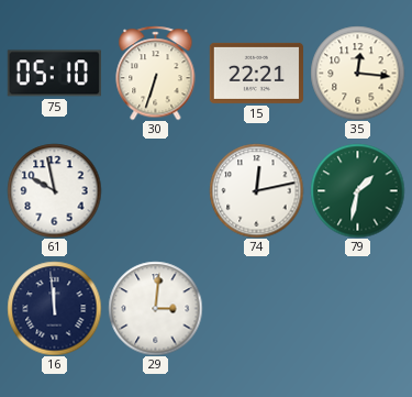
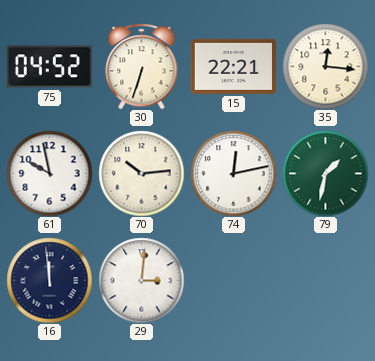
75: 05:10 -> 04:52 (49, 67)
70: none -> 10:14 (141, 173)
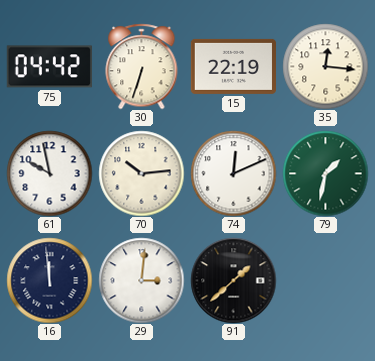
75: 04:52 -> 04:42 (49, 67)
15: 22:21 -> 22:19 (233, 66)
74: 12:13 -> 12:11 (233, 173)
91: none -> 1:38 (233, 280)
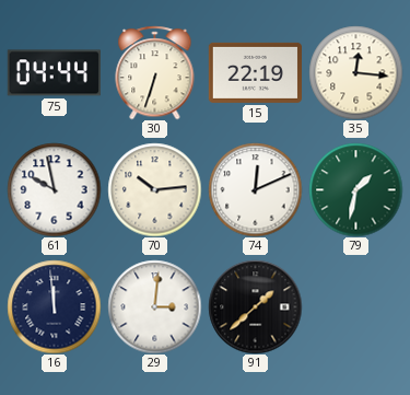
75: 04:42 -> 04:44 (54, 73)
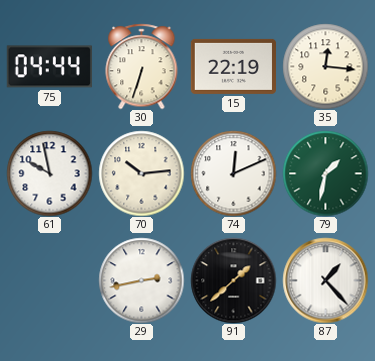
16: 11:59 -> none (54, 306)
29: 3:01 -> 2:43 (141, 280)
87: none -> 1:23 (325, 280)
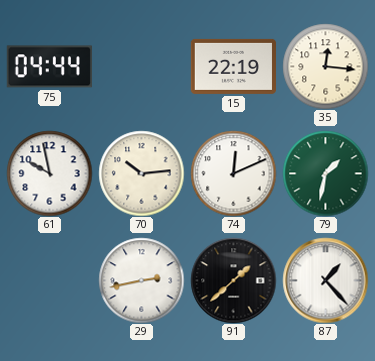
30: 6:33 -> none (142, 66)
